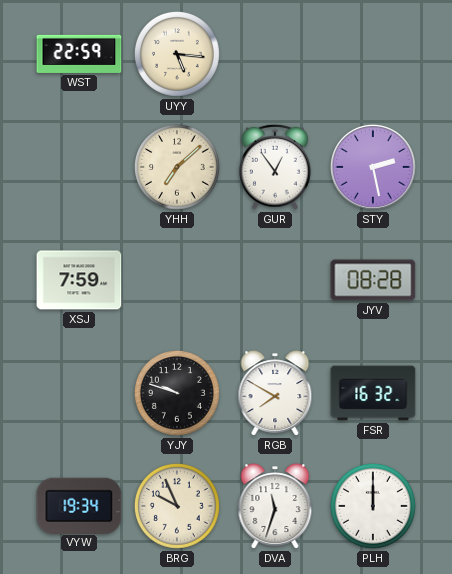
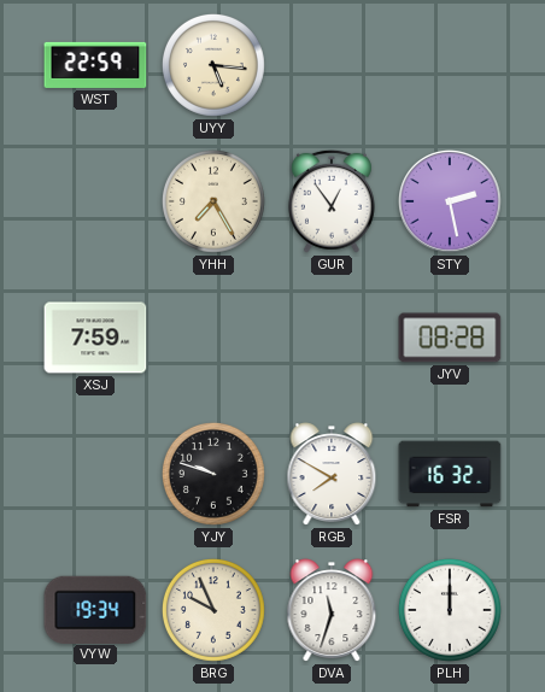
YHH: 7:08 -> 7:25 (213, 201)
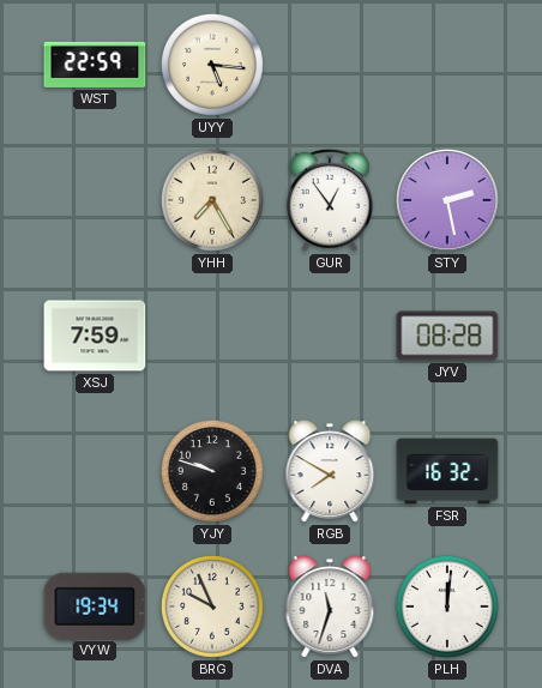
PLH: 12:00 -> 12:01 (447, 606)
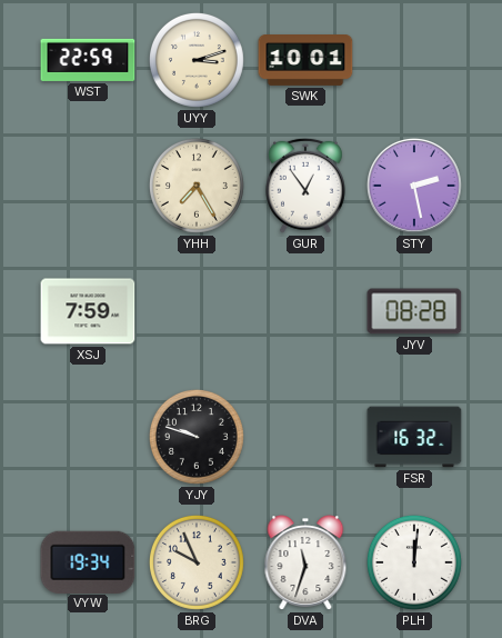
UYY: 5:16 -> 3:12 (197, 60)
SWK: none -> 10:01 (305, 61)
RGB: 7:50 -> none (330, 471)
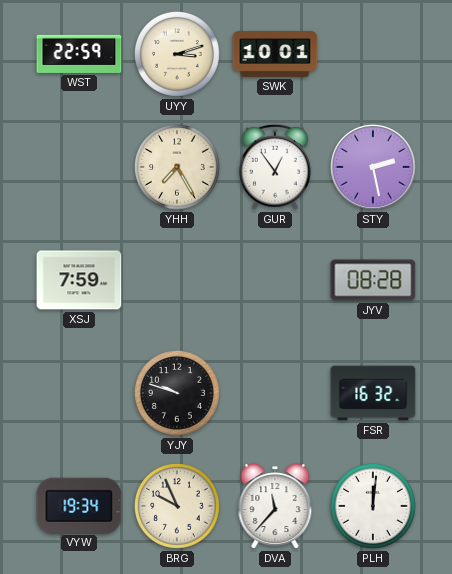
DVA: 11:33 -> 11:37 (275, 506)
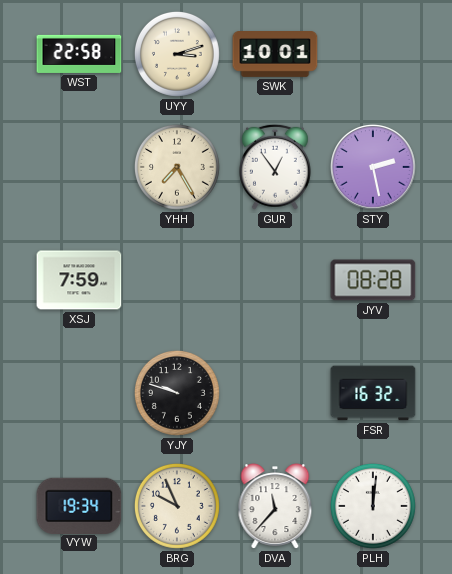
WST: 22:59 -> 22:58 (79, 54)
